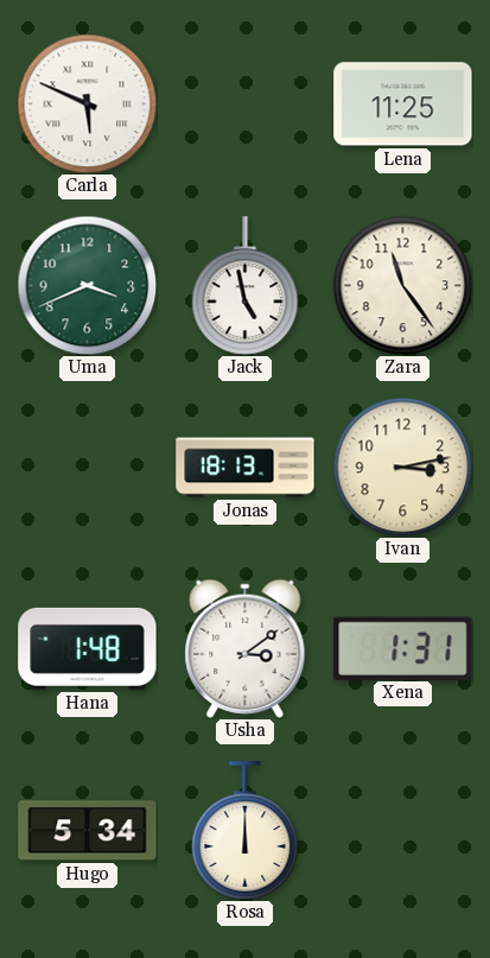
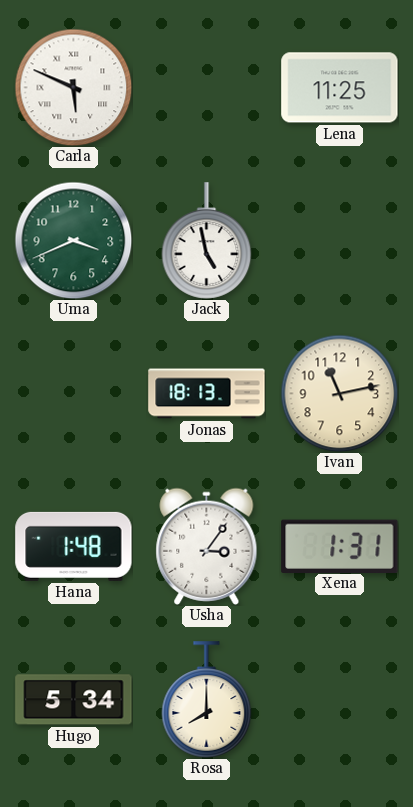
Zara: 11:24 -> none (402, 285)
Ivan: 3:13 -> 11:13 (339, 393)
Usha: 3:09 -> 3:06 (207, 546)
Rosa: 12:00 -> 8:00 (207, 700)
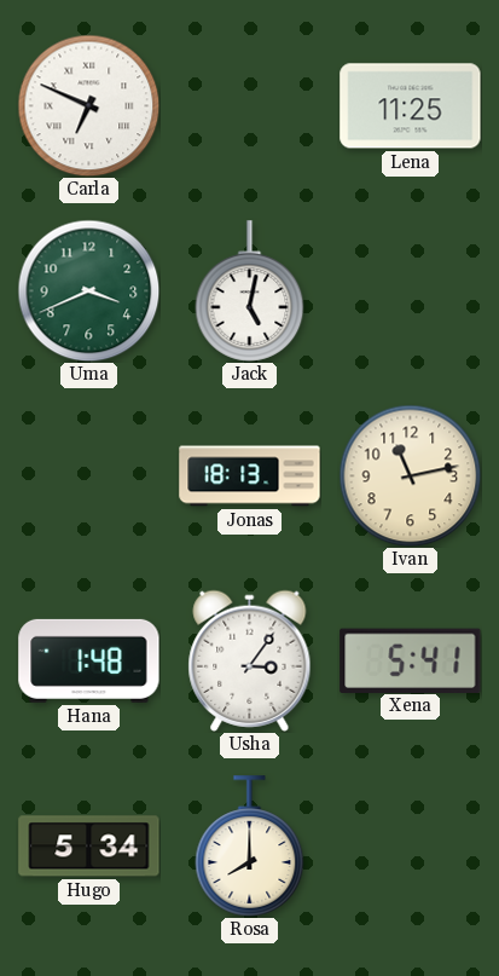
Carla: 5:49 -> 6:49 (88, 105)
Jack: 4:58 -> 5:02 (250, 291)
Xena: 1:31 -> 5:41 (411, 660)
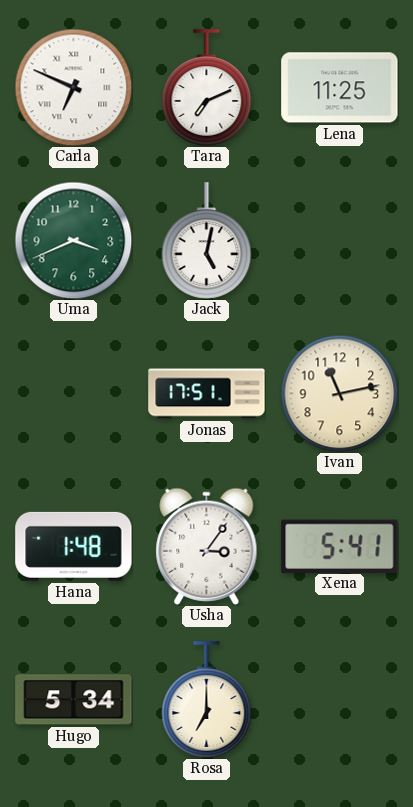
Tara: none -> 7:11 (207, 88)
Jonas: 18:13 -> 17:51 (207, 394)
Rosa: 8:00 -> 7:00 (207, 700)
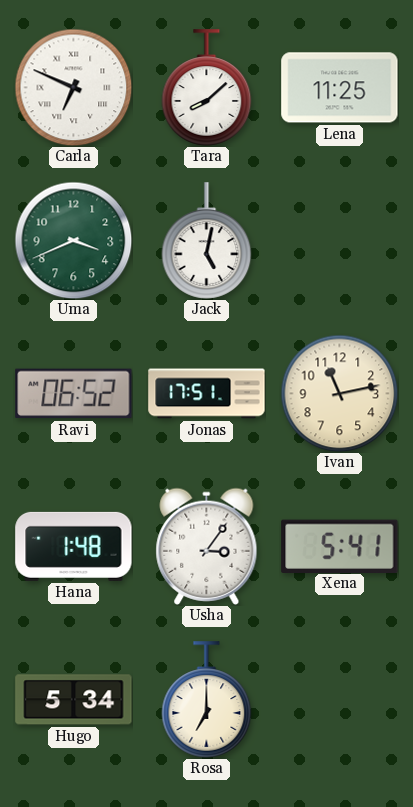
Tara: 7:11 -> 8:08 (207, 88)
Ravi: none -> 06:52 (74, 394)
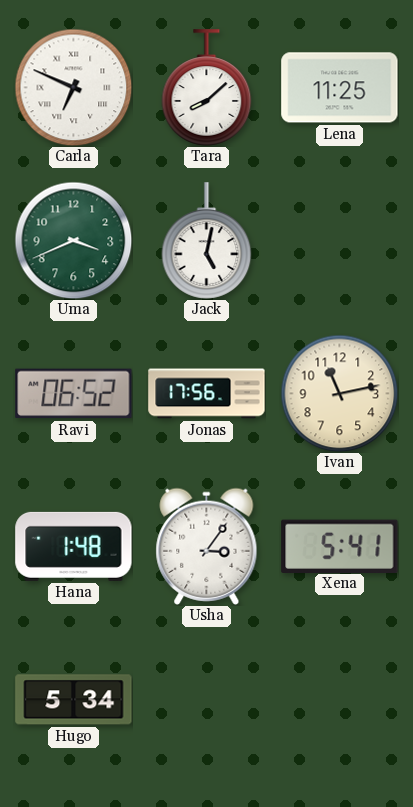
Jonas: 17:51 -> 17:56 (207, 394)
Rosa: 7:00 -> none (207, 700)
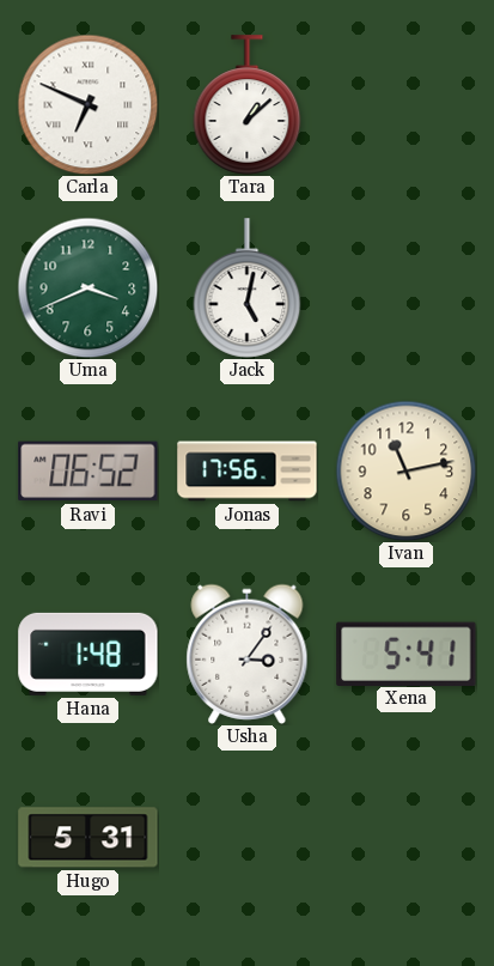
Tara: 8:08 -> 1:08 (248, 105)
Lena: 11:25 -> none (340, 88)
Hugo: 5:34 -> 5:31 (89, 838)
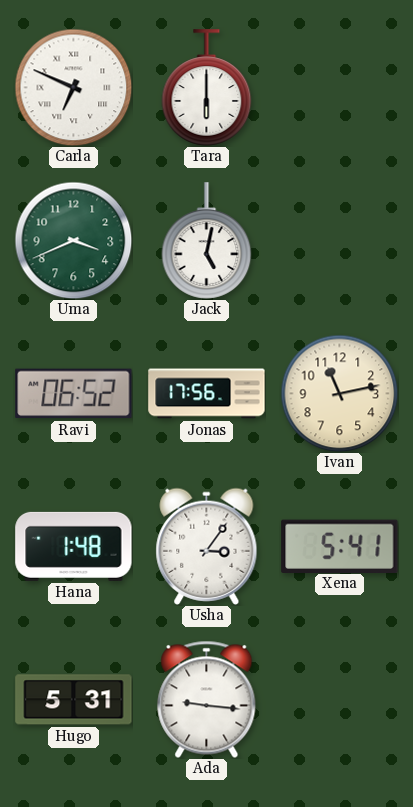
Tara: 1:08 -> 6:00 (207, 88)
Ada: none -> 9:16 (207, 699)
